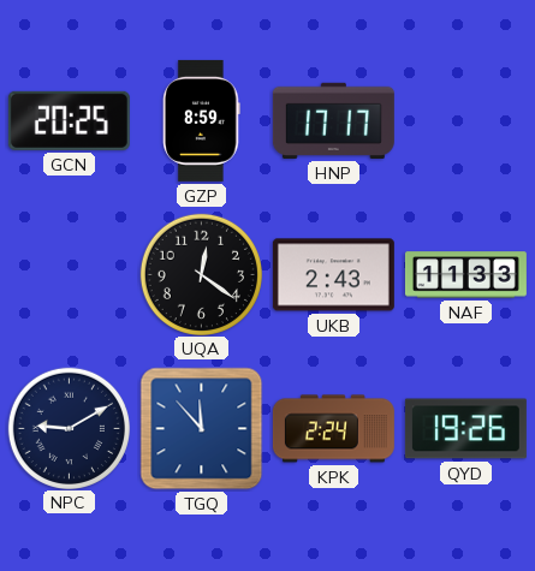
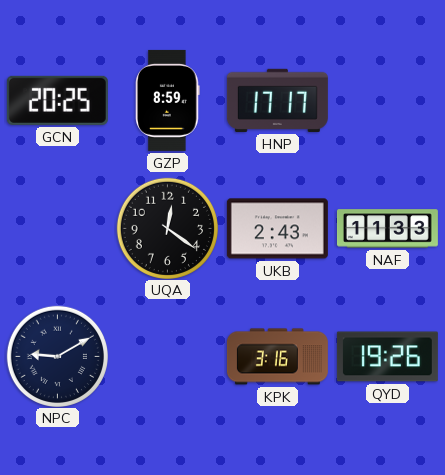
TGQ: 11:53 -> none (202, 429)
KPK: 2:24 -> 3:16 (277, 357)
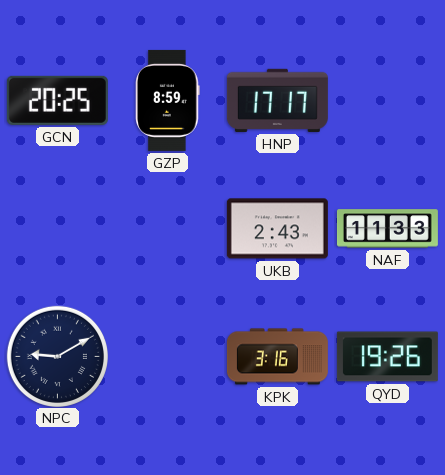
UQA: 12:21 -> none (167, 228)
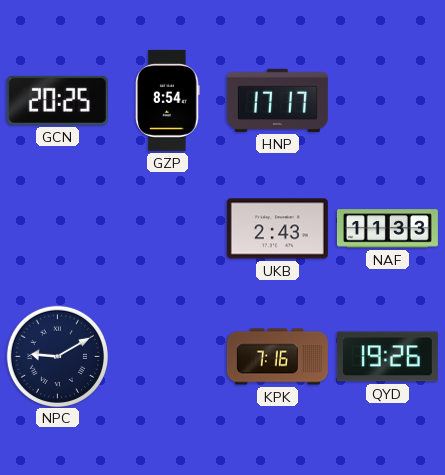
GZP: 8:59 -> 8:54 (168, 100)
KPK: 3:16 -> 7:16 (277, 357)
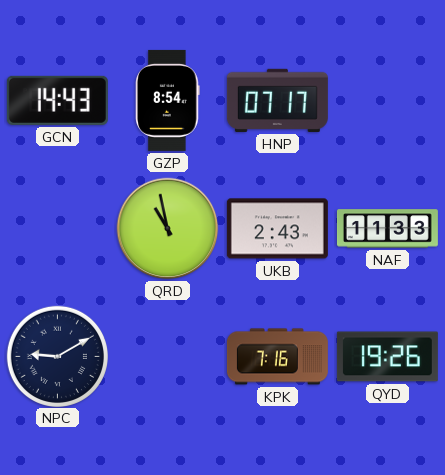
GCN: 20:25 -> 14:43 (57, 100)
HNP: 17:17 -> 07:17 (277, 100)
QRD: none -> 10:58 (168, 229)
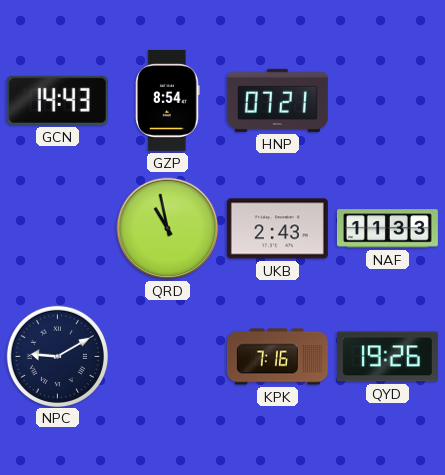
HNP: 07:17 -> 07:21 (277, 100)
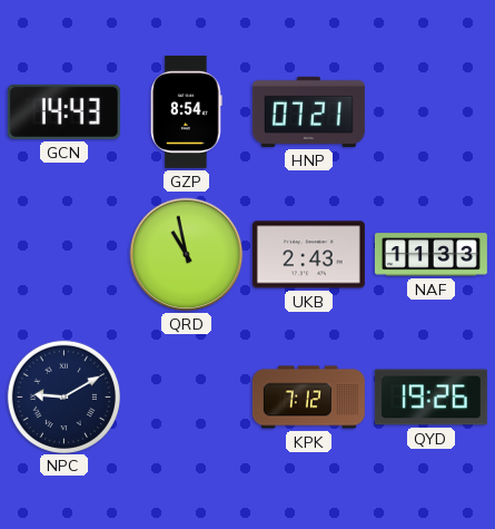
KPK: 7:16 -> 7:12 (308, 398)
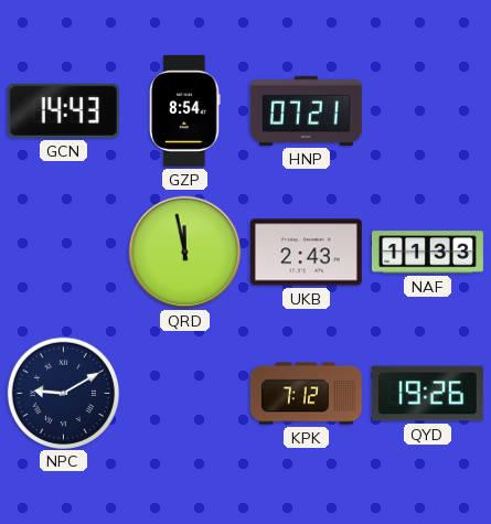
QRD: 10:58 -> 11:58 (185, 253)
